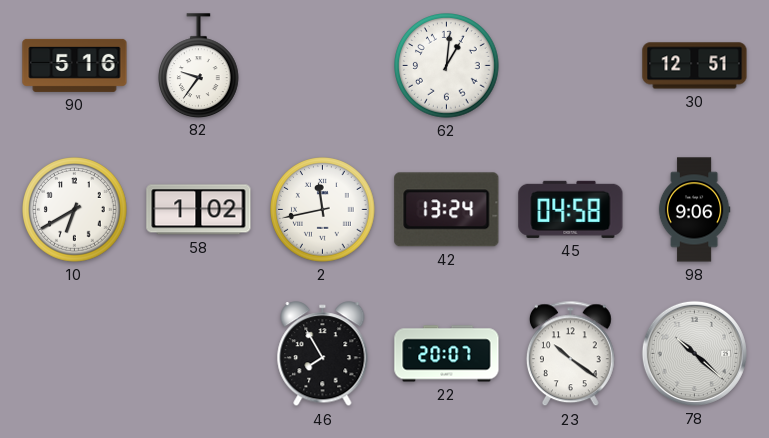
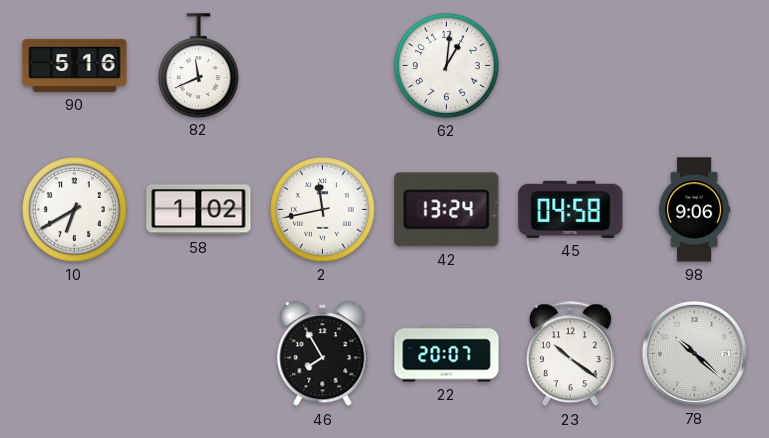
82: 9:36 -> 11:41 (199, 65)
30: 12:51 -> none (695, 66)
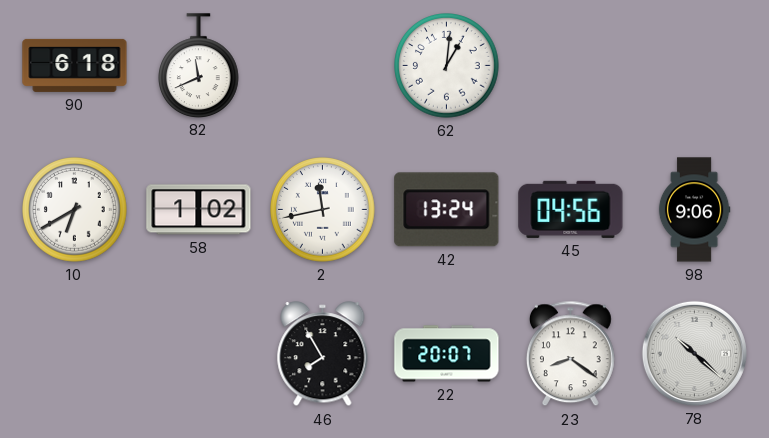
90: 5:16 -> 6:18 (75, 65)
45: 04:58 -> 04:56 (571, 209)
23: 10:21 -> 8:21 (570, 354)
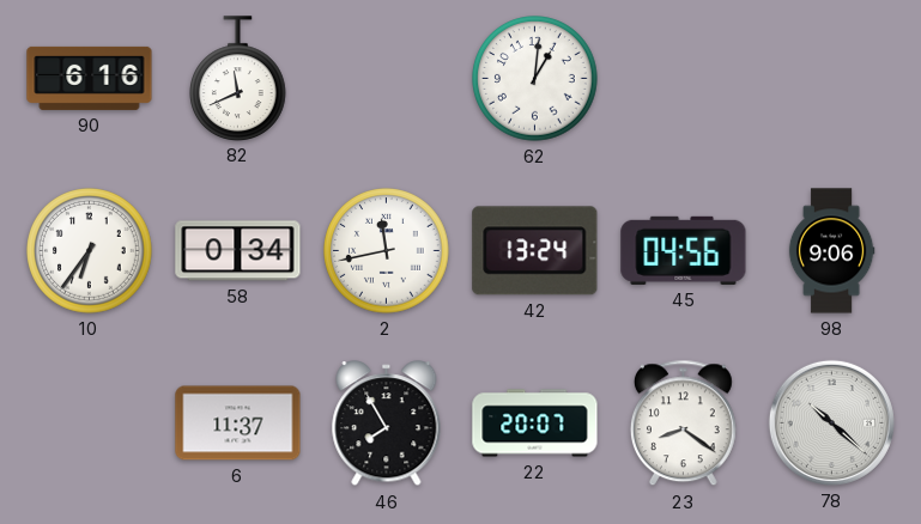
90: 6:18 -> 6:16 (90, 78)
10: 6:40 -> 6:36 (90, 251)
58: 1:02 -> 0:34 (238, 251)
6: none -> 11:37 (238, 424)
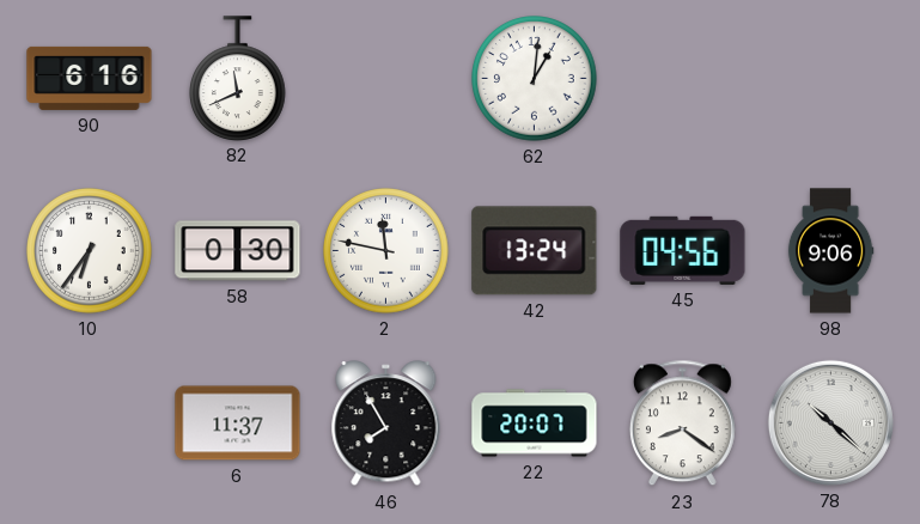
58: 0:34 -> 0:30 (238, 251)
2: 11:43 -> 11:47 (386, 251)
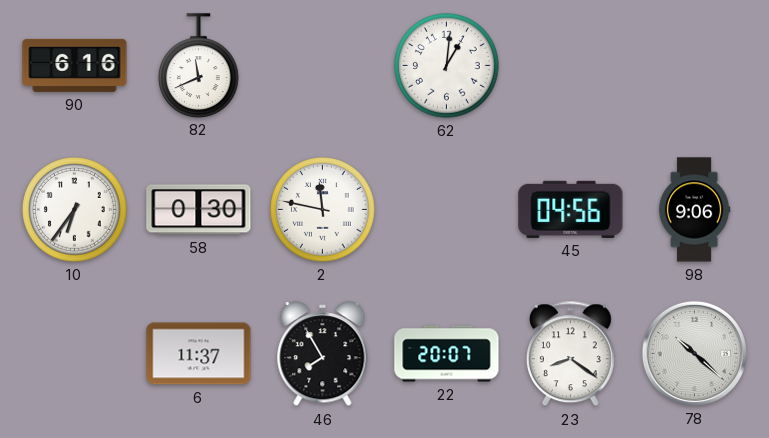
42: 13:24 -> none (535, 251)
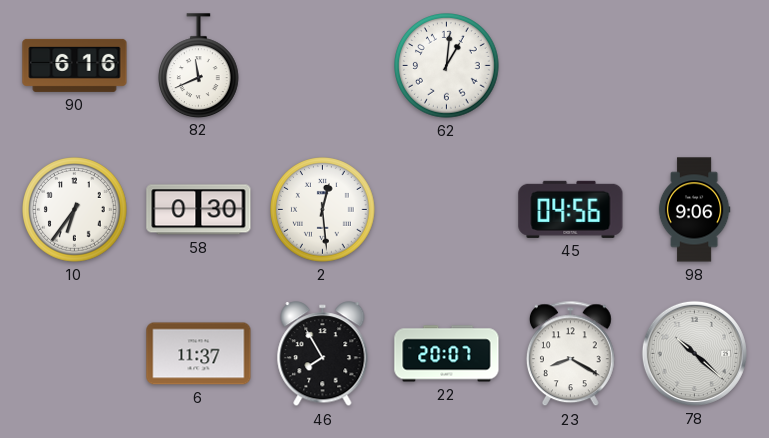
2: 11:47 -> 12:29 (323, 210)
23: 8:21 -> 8:20 (570, 354)
